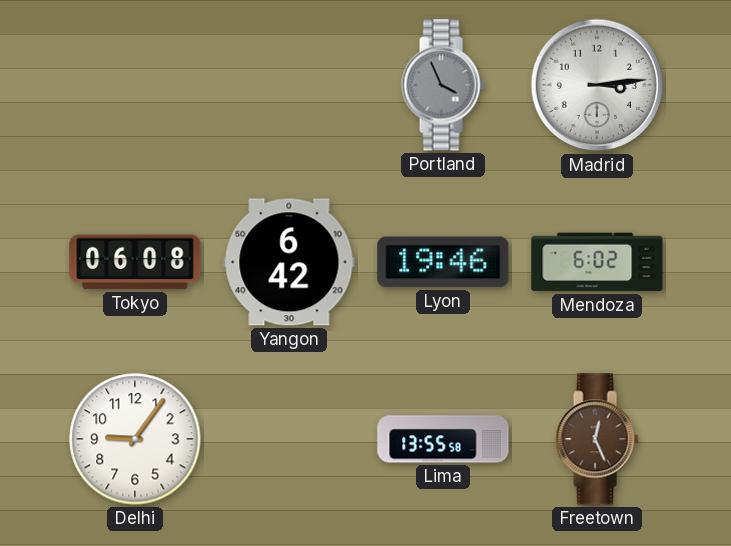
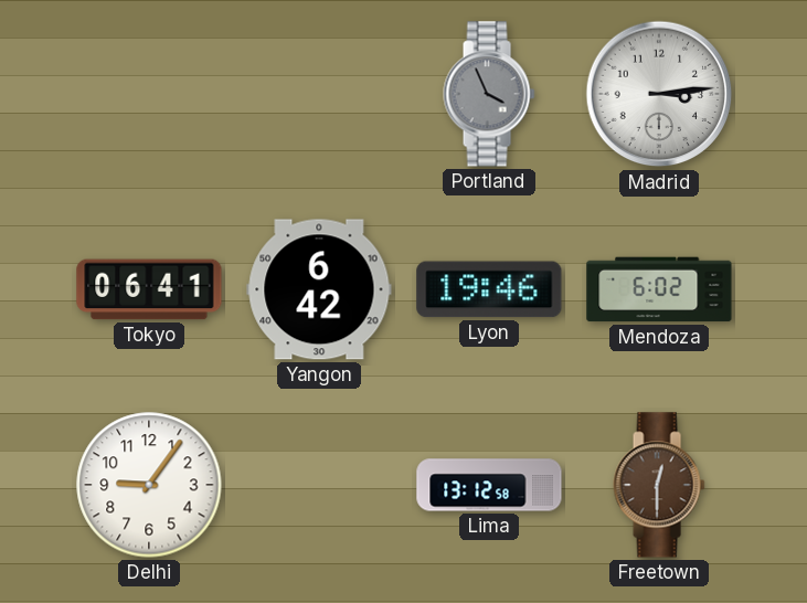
Tokyo: 06:08 -> 06:41 (149, 289)
Lima: 13:55 -> 13:12 (489, 485)
Freetown: 12:26 -> 12:30 (659, 485)
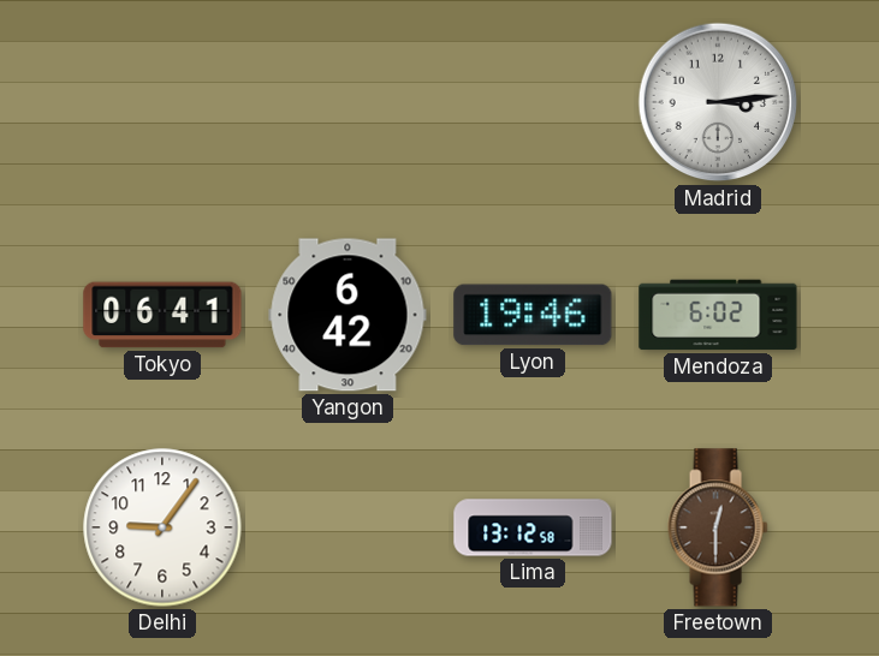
Portland: 3:56 -> none (489, 94)
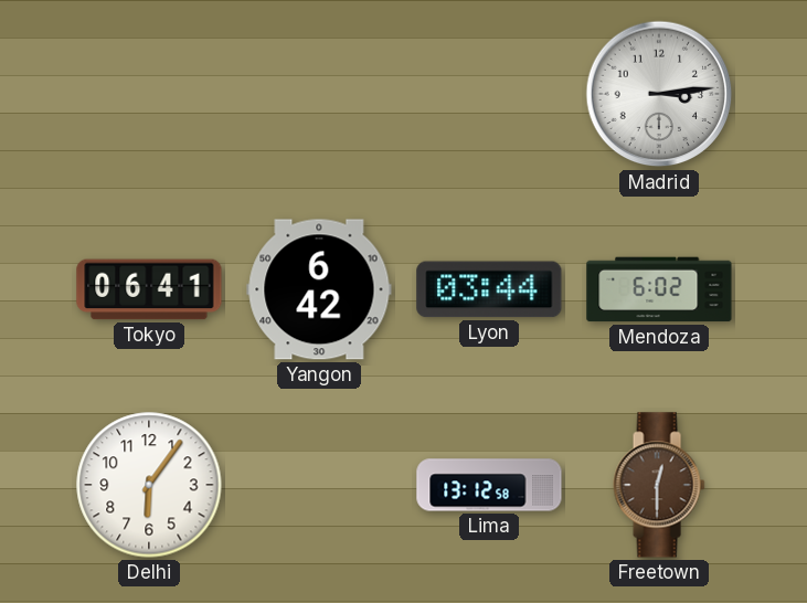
Lyon: 19:46 -> 03:44 (489, 289)
Delhi: 9:06 -> 6:06 (149, 485)
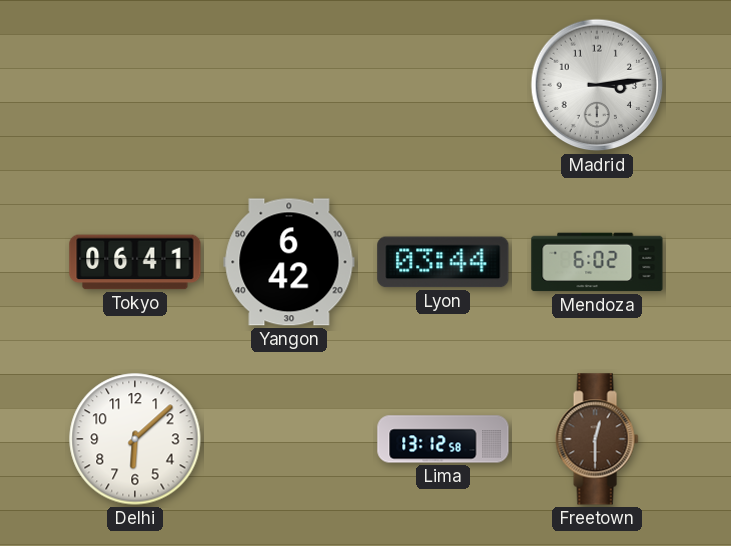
Delhi: 6:06 -> 6:08 (135, 439)
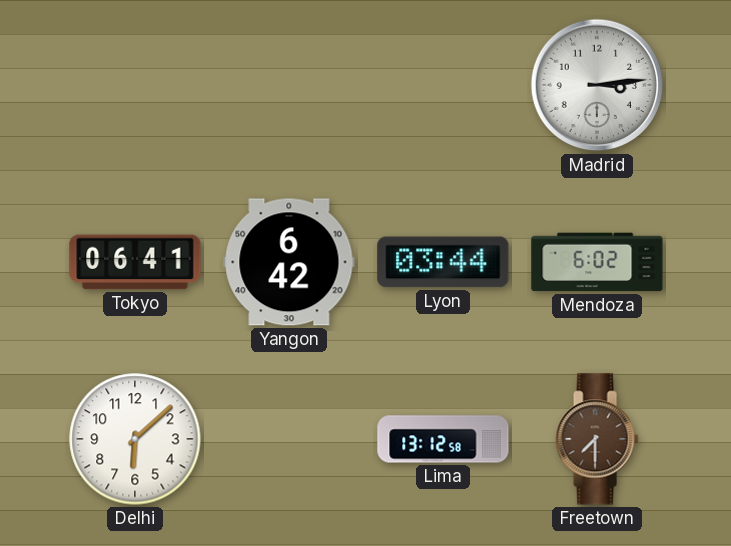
Freetown: 12:30 -> 7:30 (597, 439)
